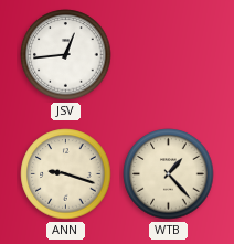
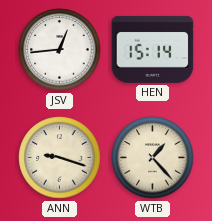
HEN: none -> 15:14 (153, 49)
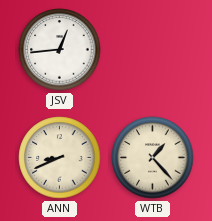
HEN: 15:14 -> none (153, 49)
ANN: 9:18 -> 8:41 (60, 158)
